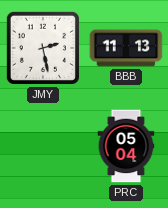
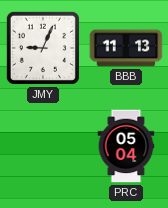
JMY: 2:28 -> 9:04 (43, 48)
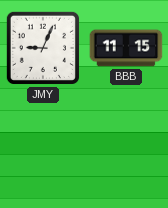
BBB: 11:13 -> 11:15 (126, 48)
PRC: 05:04 -> none (126, 146)
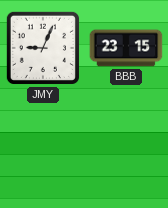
BBB: 11:15 -> 23:15 (126, 48)
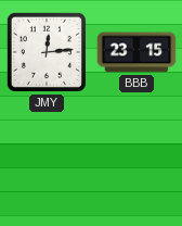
JMY: 9:04 -> 12:14 (47, 52)
